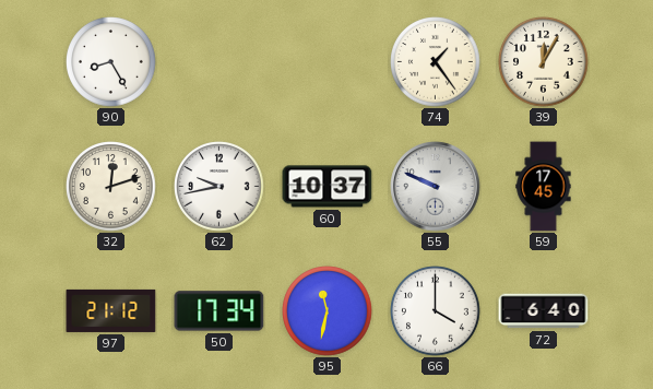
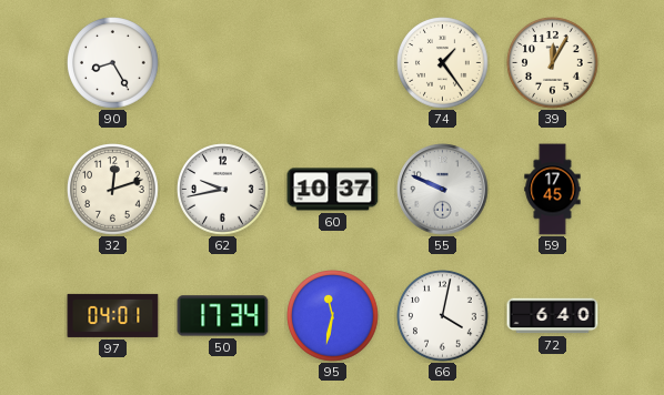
97: 21:12 -> 04:01 (113, 315)
66: 4:00 -> 4:02 (443, 316)
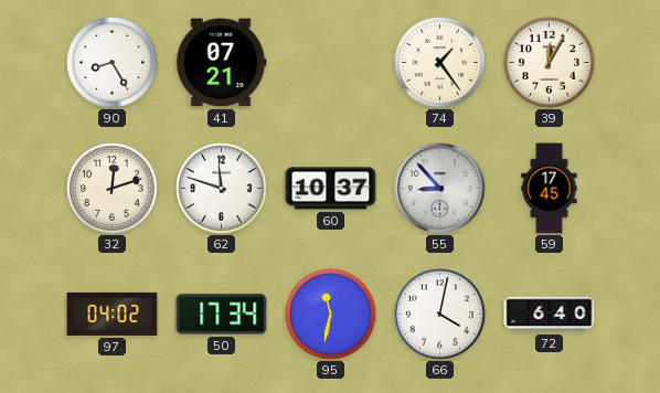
41: none -> 07:21 (222, 63)
62: 9:43 -> 11:48 (222, 189)
55: 9:49 -> 8:53 (440, 189)
97: 04:01 -> 04:02 (113, 314)
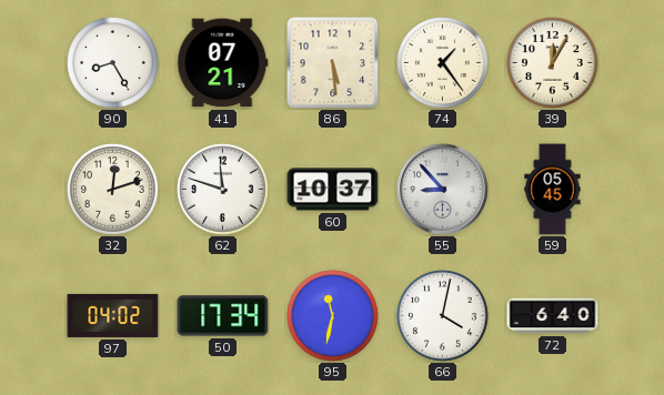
86: none -> 5:29 (332, 62)
59: 17:45 -> 05:45 (553, 190)
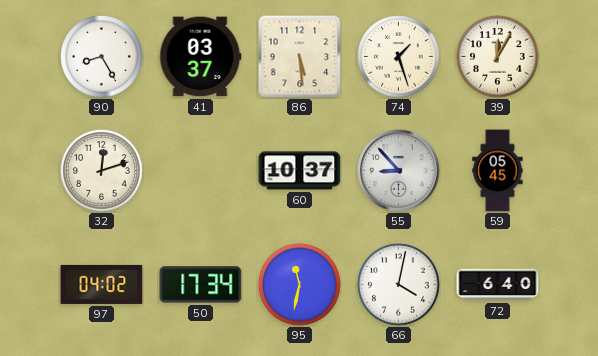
41: 07:21 -> 03:37 (201, 57)
74: 1:24 -> 1:27 (399, 57)
62: 11:48 -> none (223, 190)
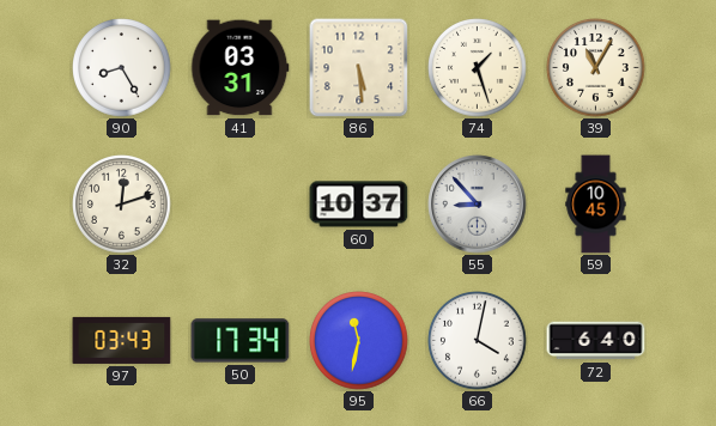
41: 03:37 -> 03:31 (241, 68)
39: 12:05 -> 11:05 (596, 68)
59: 05:45 -> 10:45 (596, 205)
97: 04:02 -> 03:43 (122, 340)
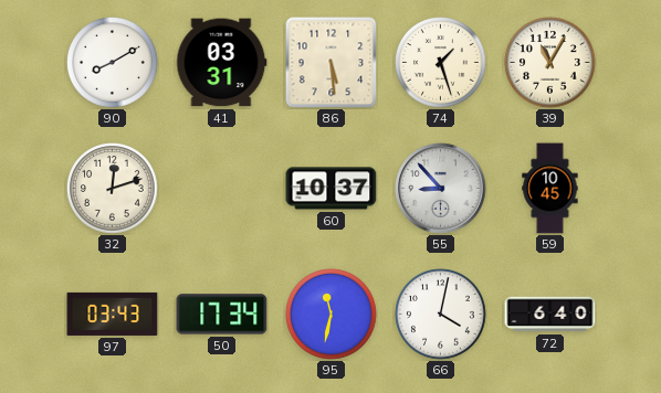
90: 8:25 -> 8:10 (113, 63)
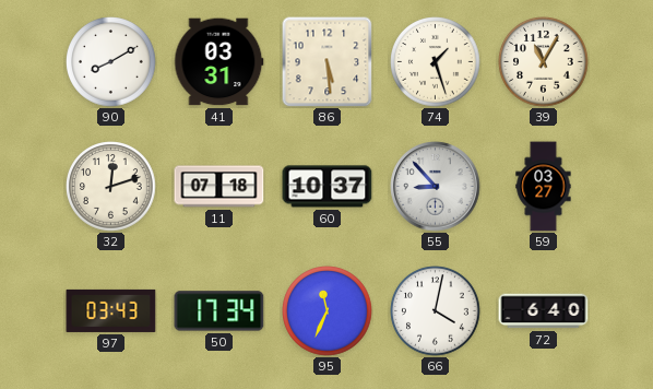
11: none -> 07:18 (219, 187)
59: 10:45 -> 03:27 (544, 187)
95: 11:32 -> 11:34 (328, 311)
